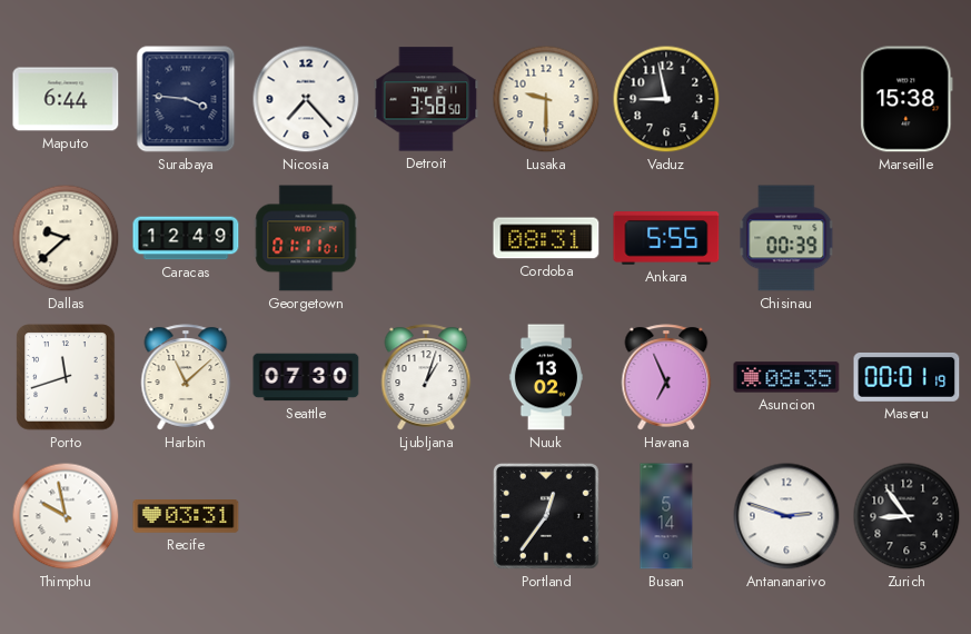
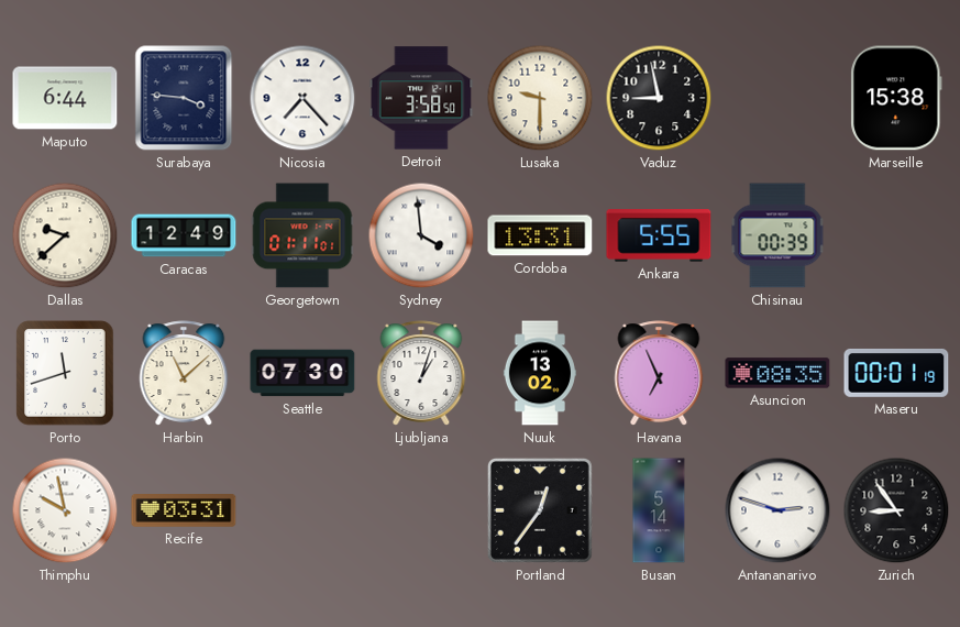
Sydney: none -> 3:59 (421, 235)
Cordoba: 08:31 -> 13:31 (540, 235)
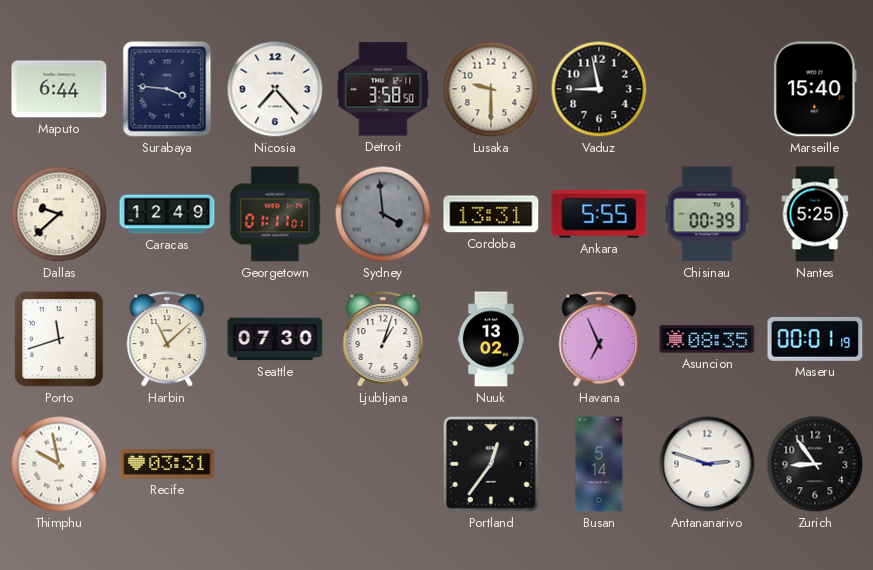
Marseille: 15:38 -> 15:40 (815, 89)
Sydney dial: white -> grey (383, 214)
Nantes: none -> 5:25 (815, 214)
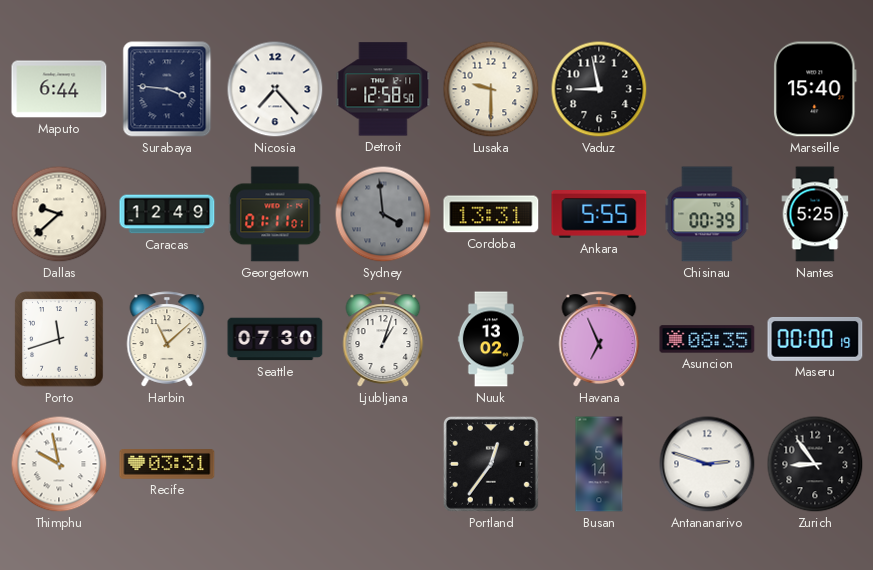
Detroit: 3:58 -> 12:58 (383, 89)
Maseru: 00:01 -> 00:00 (815, 339)
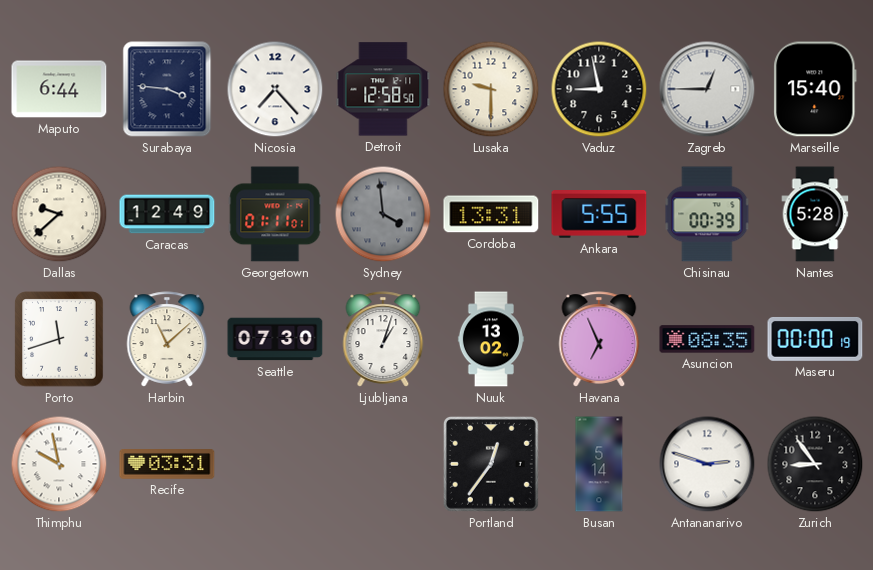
Zagreb: none -> 12:45 (707, 89)
Nantes: 5:25 -> 5:28 (815, 214)
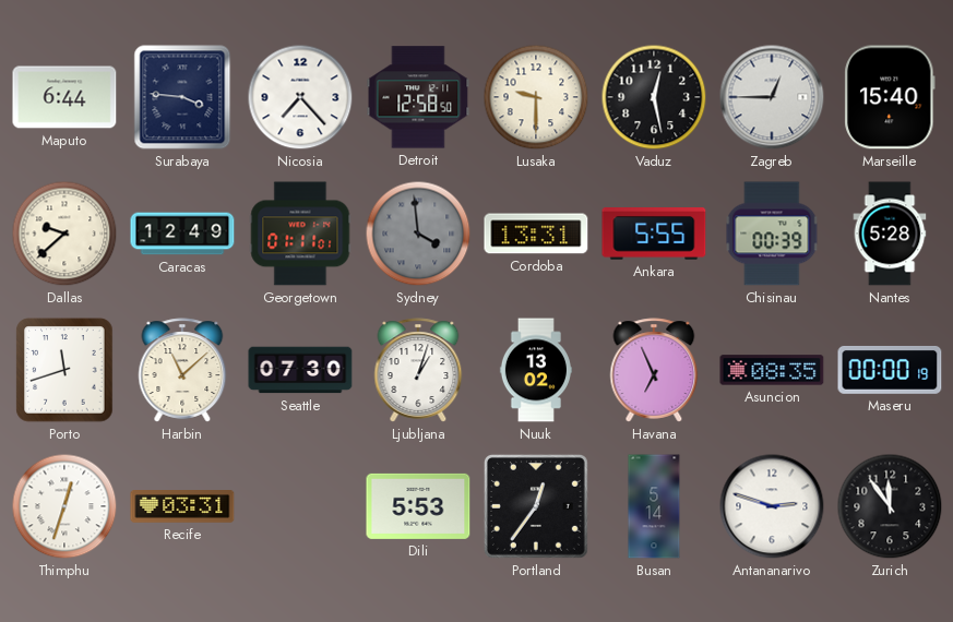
Vaduz: 8:58 -> 12:28 (654, 97)
Thimphu: 9:58 -> 12:33 (64, 506)
Dili: none -> 5:53 (418, 506)
Zurich: 8:54 -> 11:54 (890, 506)
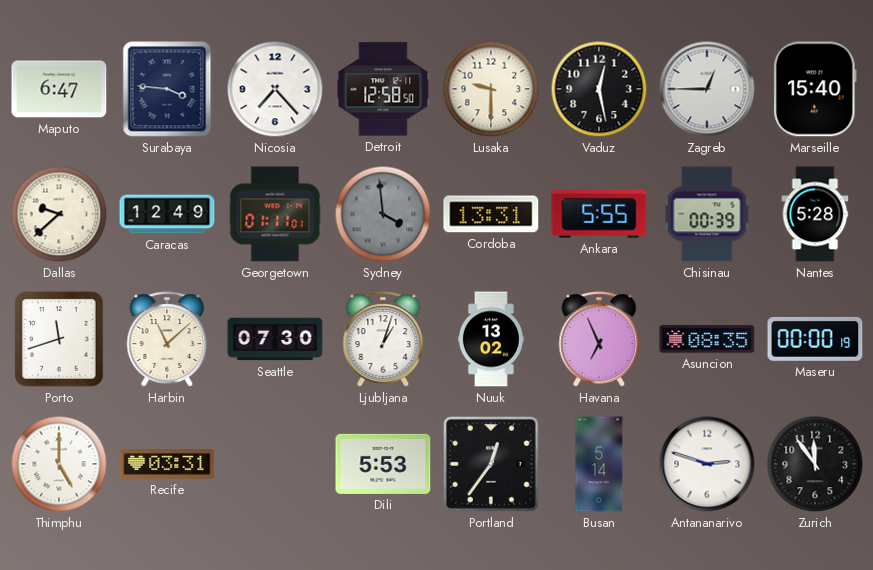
Maputo: 6:44 -> 6:47 (59, 89)
Thimphu: 12:33 -> 5:00 (59, 464)
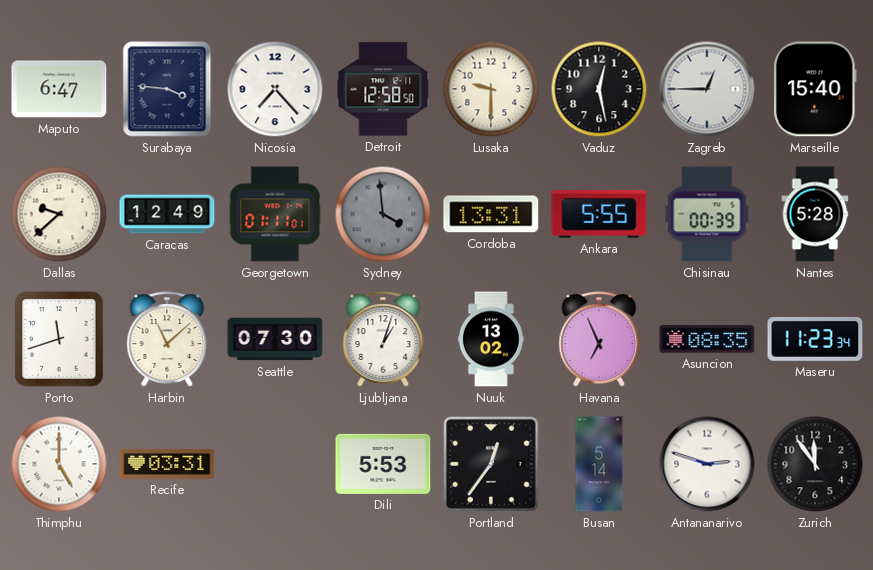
Maseru: 00:00 -> 11:23 (815, 339)
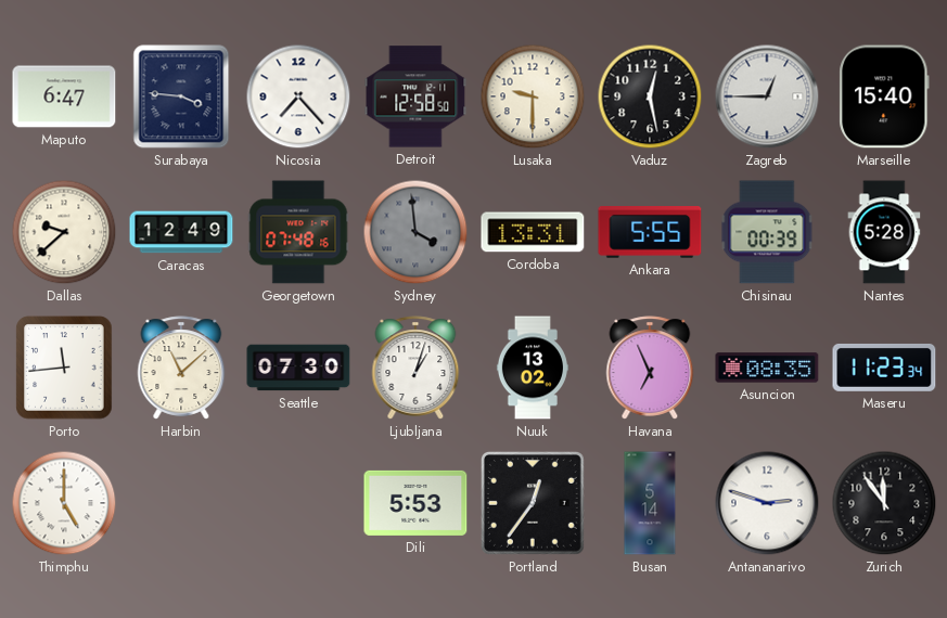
Georgetown: 01:11 -> 07:48 (298, 232)
Porto: 11:42 -> 11:44 (64, 368)
Recife: 03:31 -> none (167, 465)
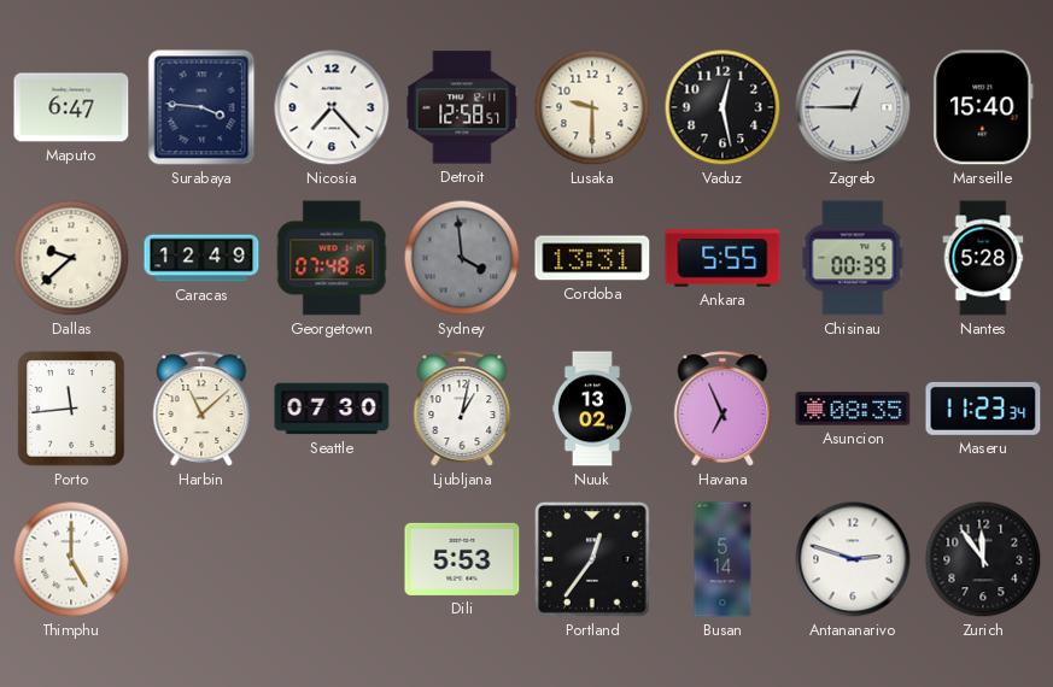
Detroit: 12:58:50 -> 12:58:57 (462, 107)
Ljubljana: 1:03 -> 1:02 (462, 409)
